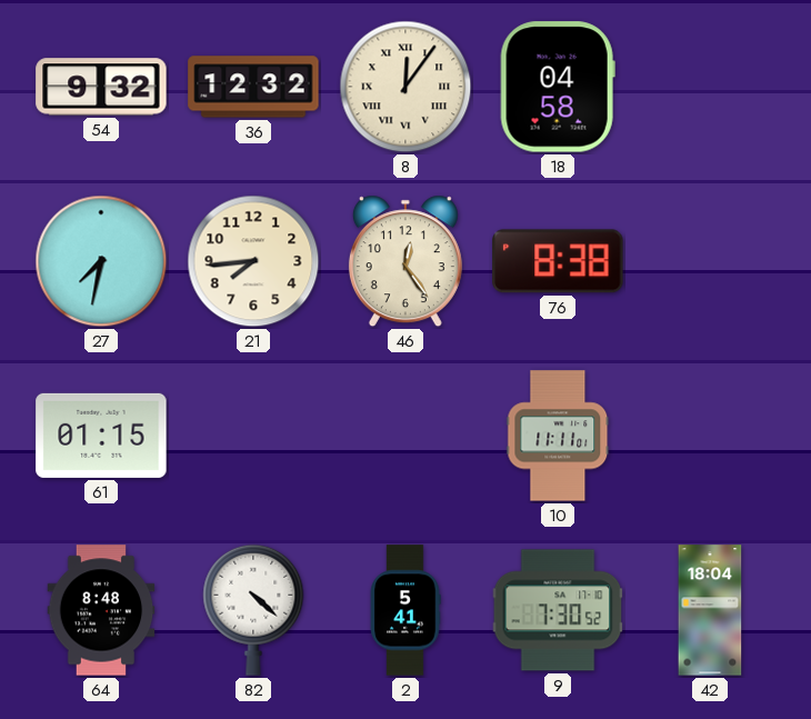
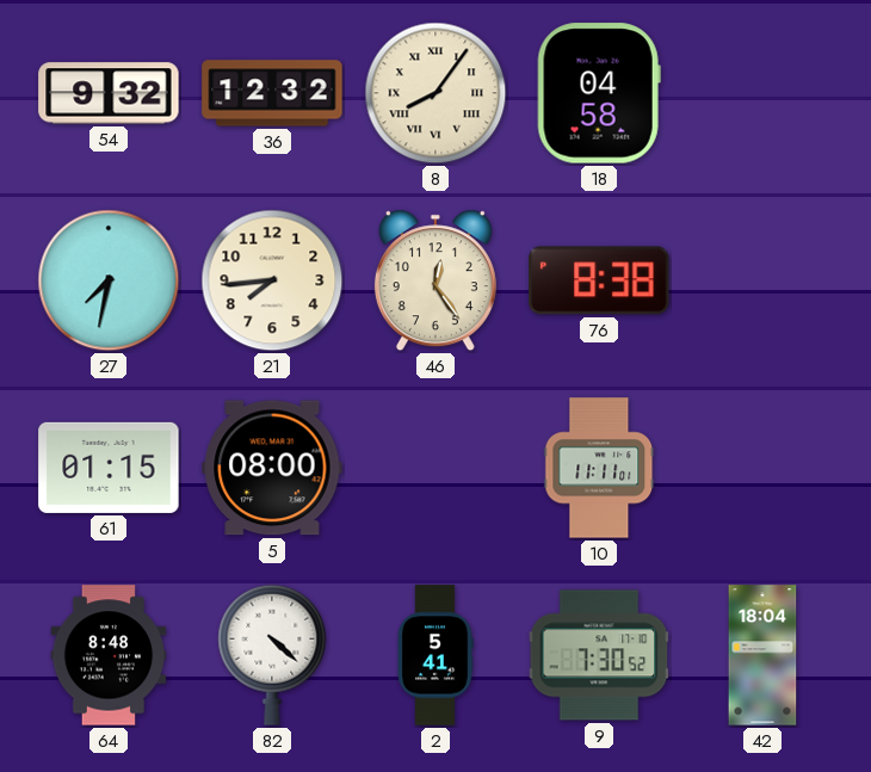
8: 12:06 -> 8:06 (435, 93)
5: none -> 08:00 (272, 468)
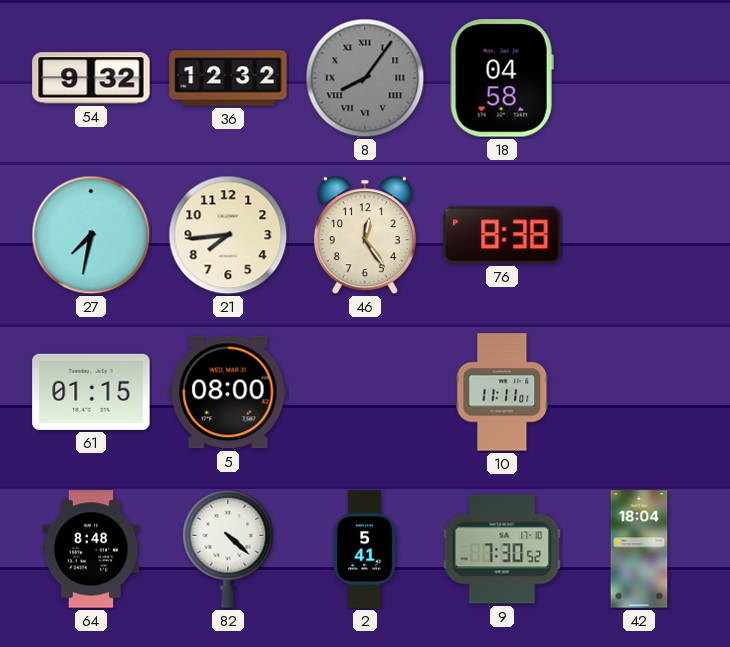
8 dial: cream -> grey (365, 78)
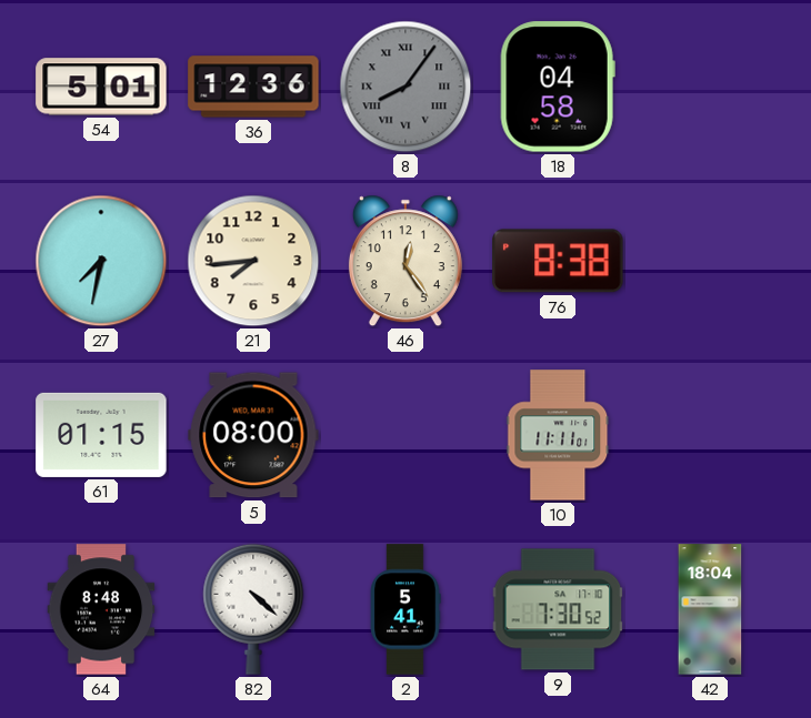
54: 9:32 -> 5:01 (101, 87)
36: 12:32 -> 12:36 (253, 87)
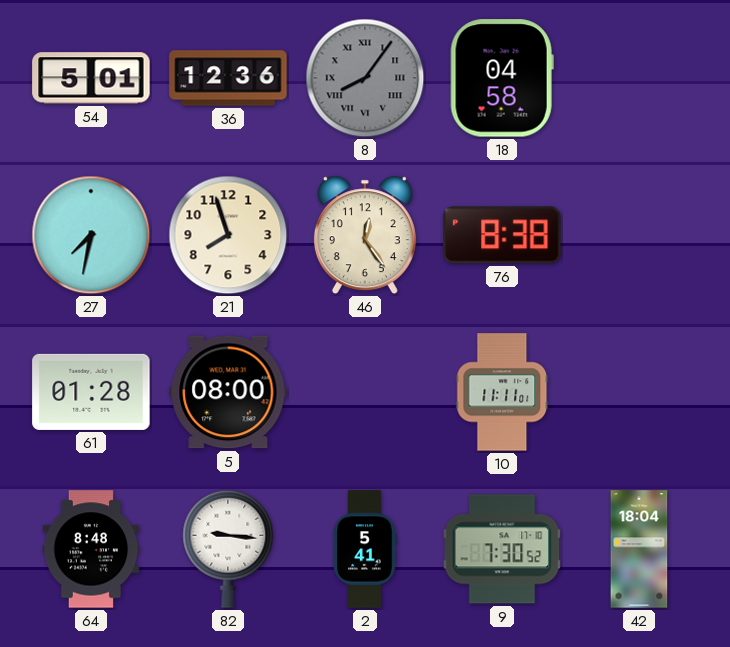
21: 7:44 -> 7:57 (228, 235)
61: 01:15 -> 01:28 (91, 392)
82: 4:22 -> 9:16 (228, 549)
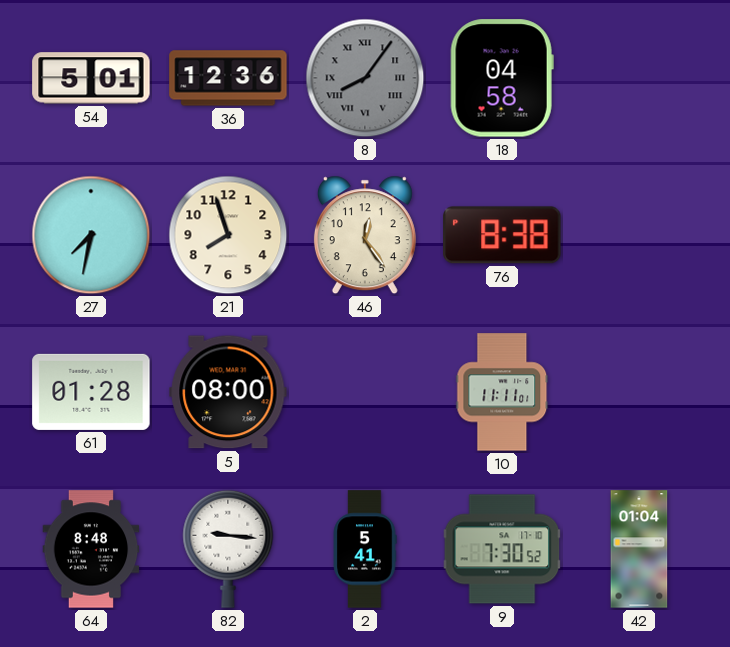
42: 18:04 -> 01:04 (639, 549)
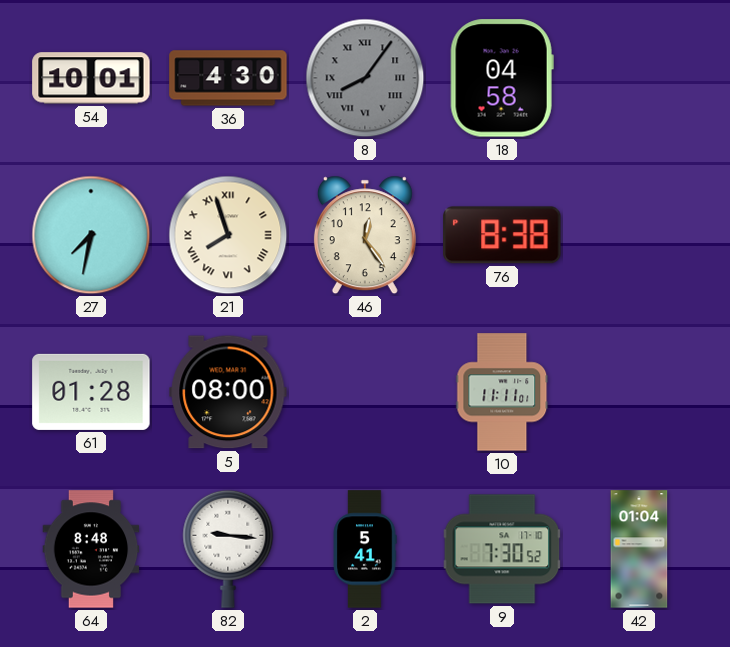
54: 5:01 -> 10:01 (91, 78)
36: 12:36 -> 4:30 (228, 78)
21 numerals: Arabic -> Roman (228, 235)
